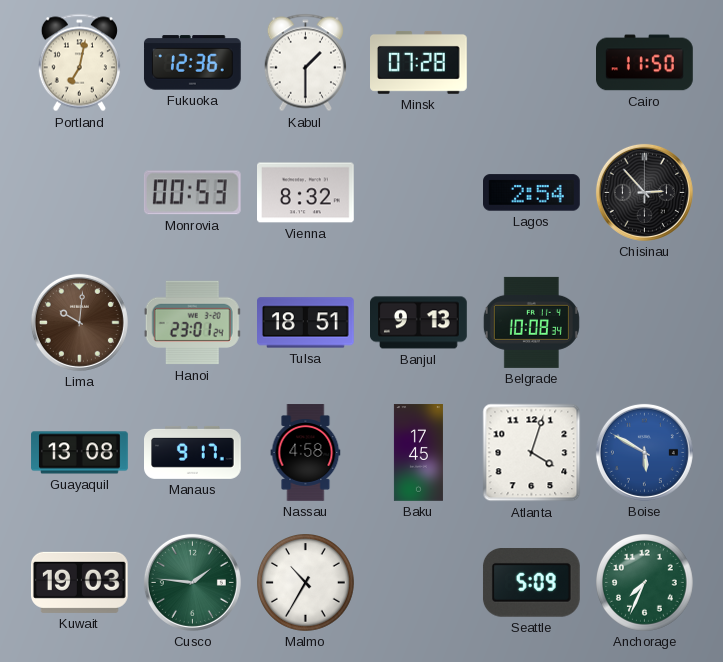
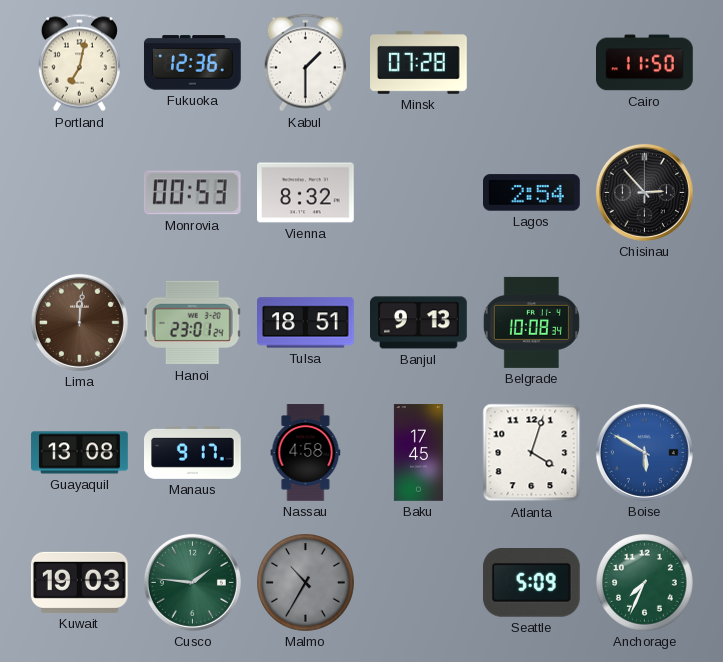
Lima: 10:01 -> 12:01 (79, 322)
Malmo dial: white -> grey (306, 583)
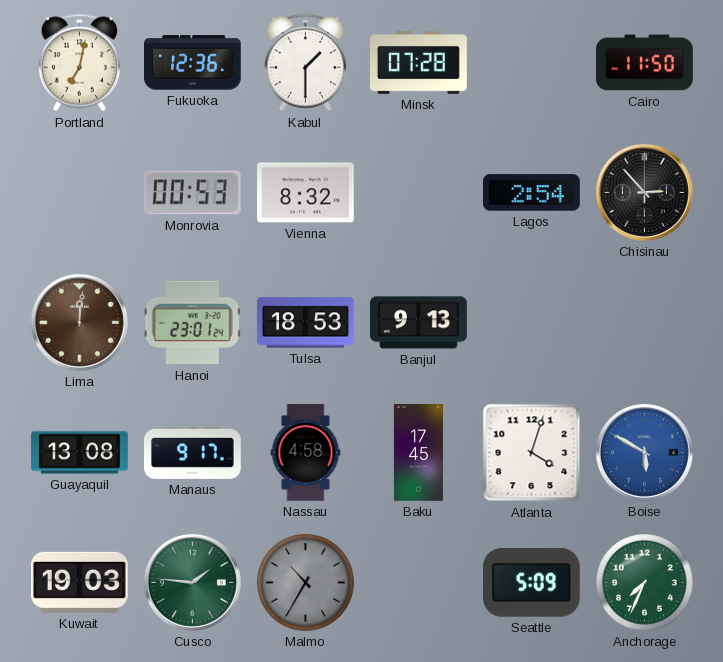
Tulsa: 18:51 -> 18:53 (306, 323)
Belgrade: 10:08 -> none (531, 322)
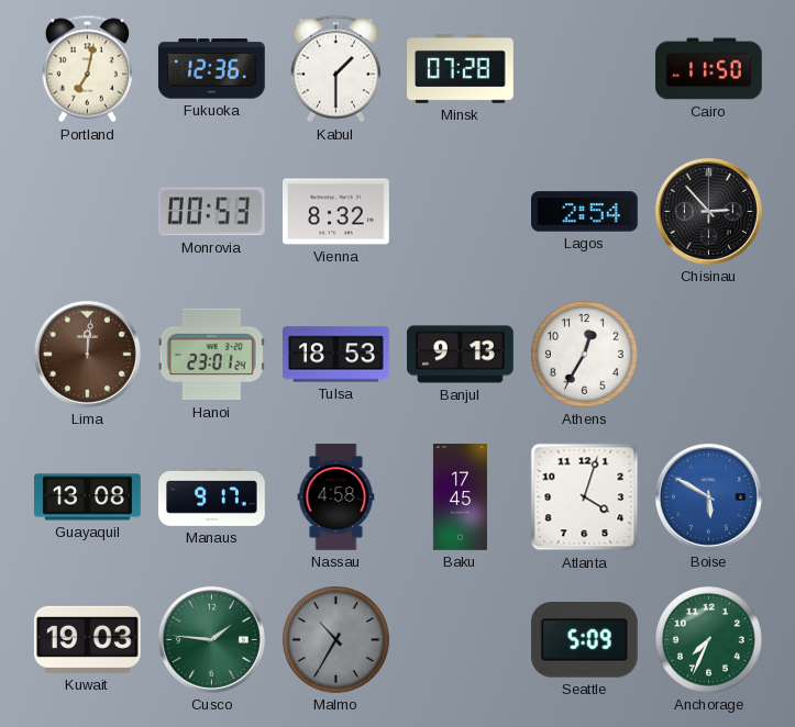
Athens: none -> 12:35 (585, 355)
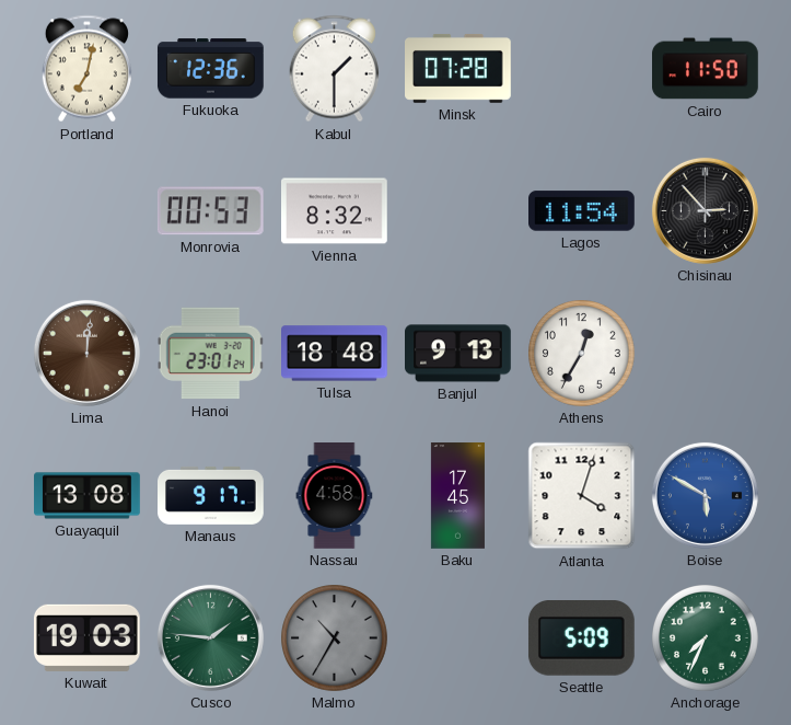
Lagos: 2:54 -> 11:54 (582, 211)
Tulsa: 18:53 -> 18:48 (335, 354)
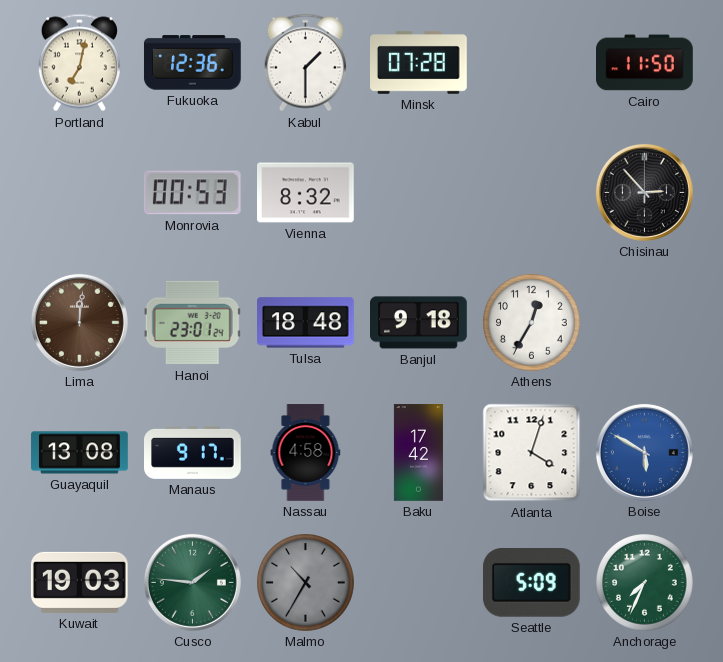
Lagos: 11:54 -> none (582, 211)
Banjul: 9:13 -> 9:18 (419, 323)
Baku: 17:45 -> 17:42 (418, 453)
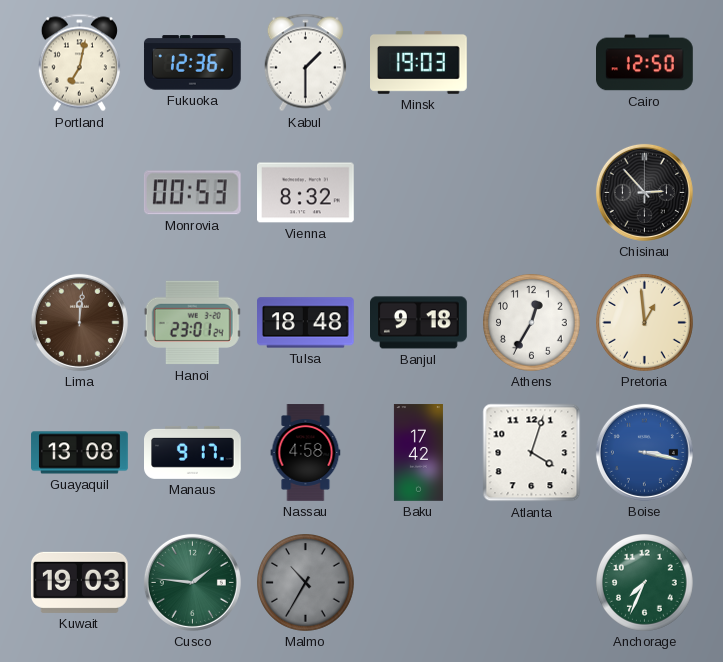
Minsk: 07:28 -> 19:03 (419, 62)
Cairo: 11:50 -> 12:50 (645, 63)
Pretoria: none -> 12:59 (645, 323)
Boise: 5:50 -> 3:17 (644, 452)
Seattle: 5:09 -> none (531, 583)
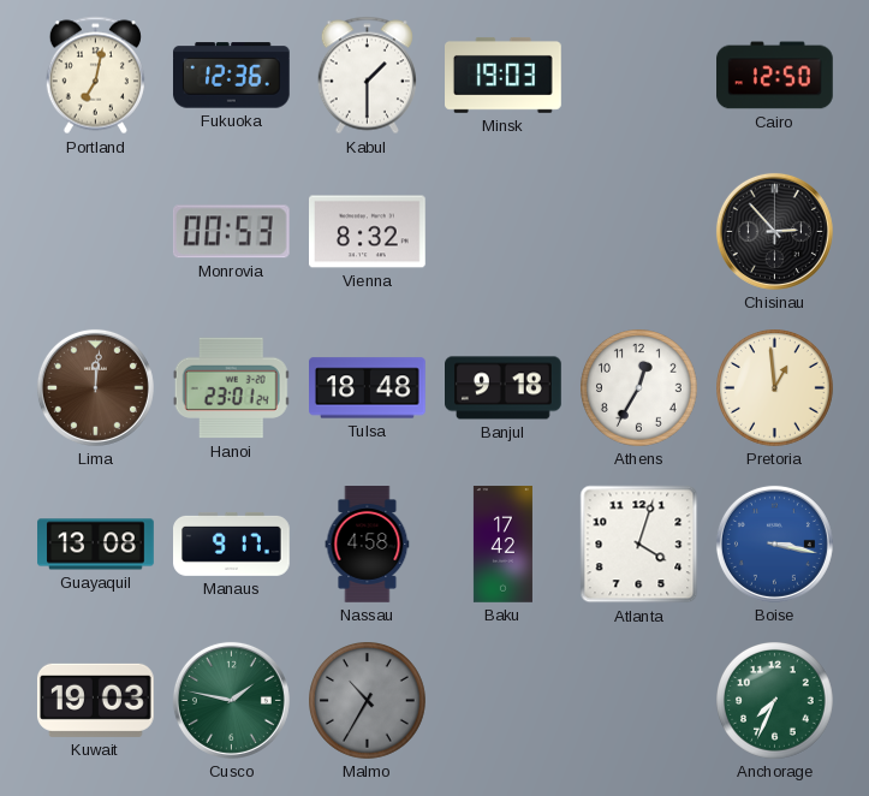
Cusco: 1:46 -> 1:47 (231, 700)
